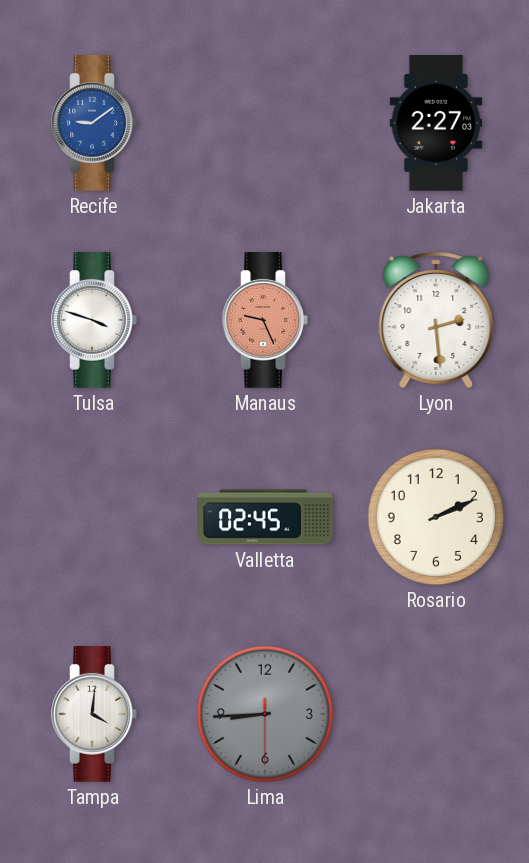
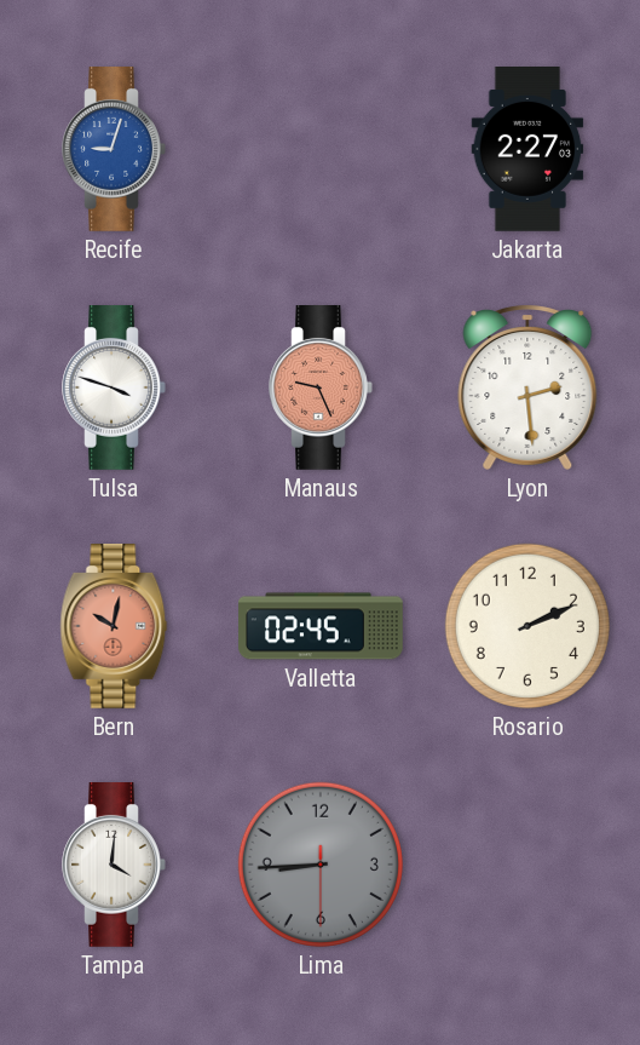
Recife: 9:09 -> 9:03 (114, 150)
Bern: none -> 10:02 (114, 627)
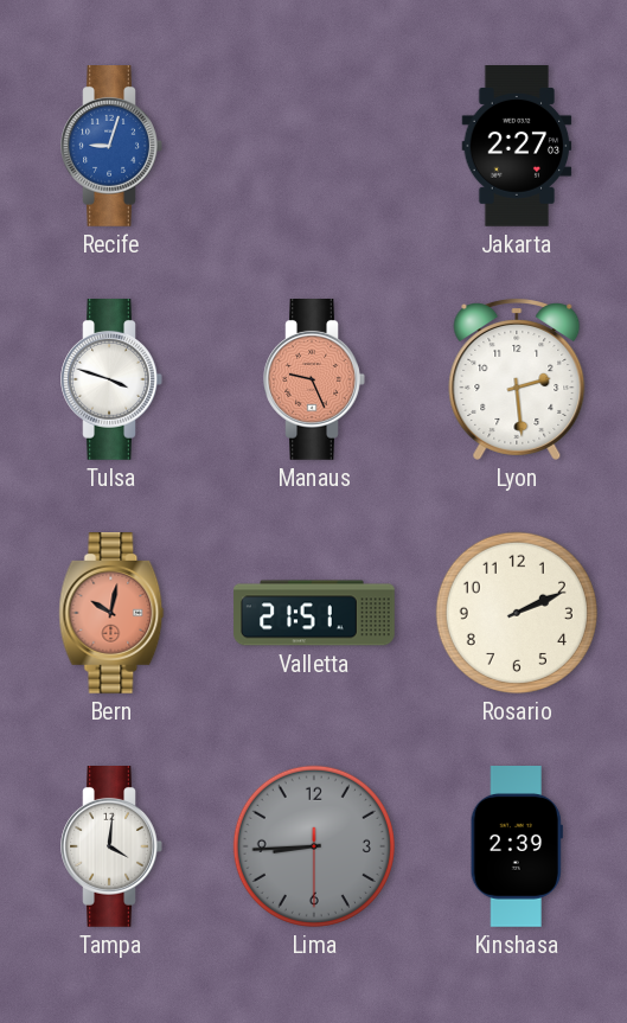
Valletta: 02:45 -> 21:51 (314, 613)
Kinshasa: none -> 2:39 (517, 848)
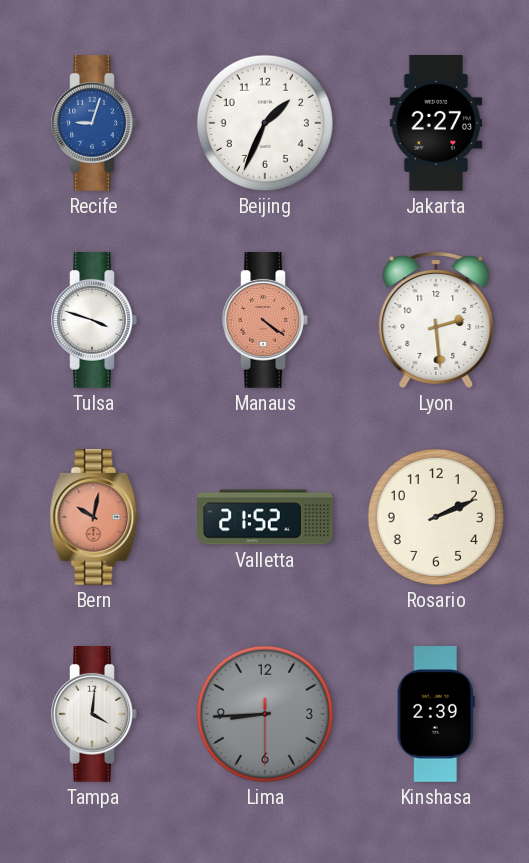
Beijing: none -> 1:34 (265, 123)
Manaus: 9:26 -> 4:21 (265, 321)
Valletta: 21:51 -> 21:52 (265, 517)
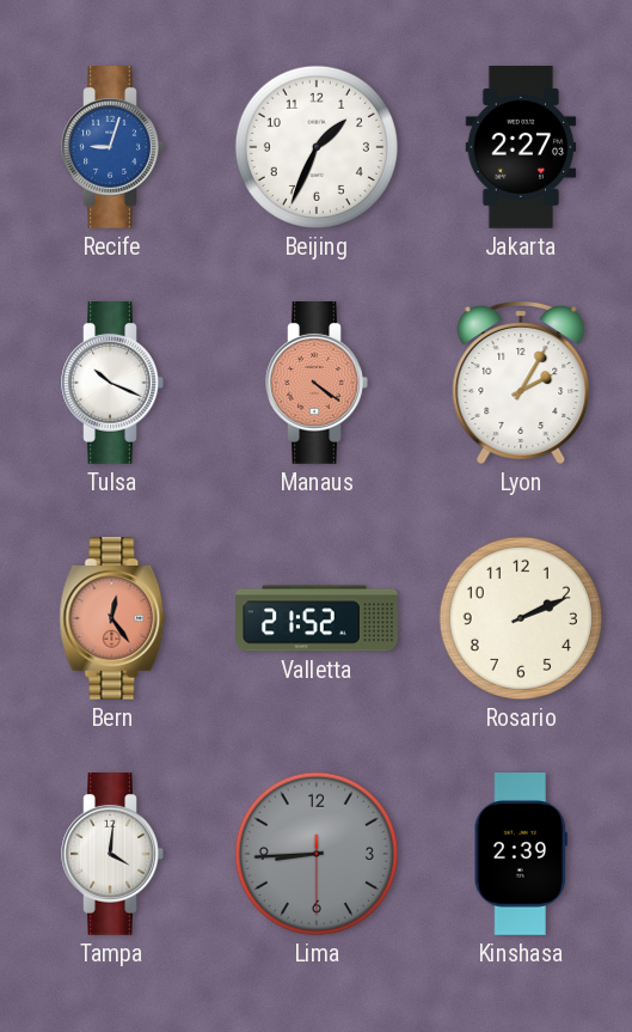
Tulsa: 3:48 -> 10:19 (112, 384)
Lyon: 2:29 -> 2:05 (521, 383)
Bern: 10:02 -> 12:24 (112, 619)
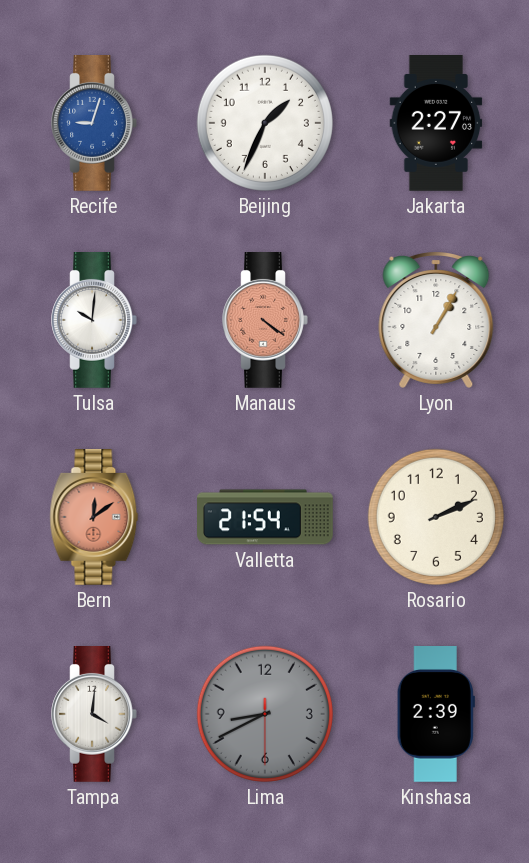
Tulsa: 10:19 -> 10:01 (94, 321)
Lyon: 2:05 -> 1:05 (436, 320)
Bern: 12:24 -> 12:09 (94, 518)
Valletta: 21:52 -> 21:54 (265, 517)
Lima: 8:44 -> 8:40 (265, 714)
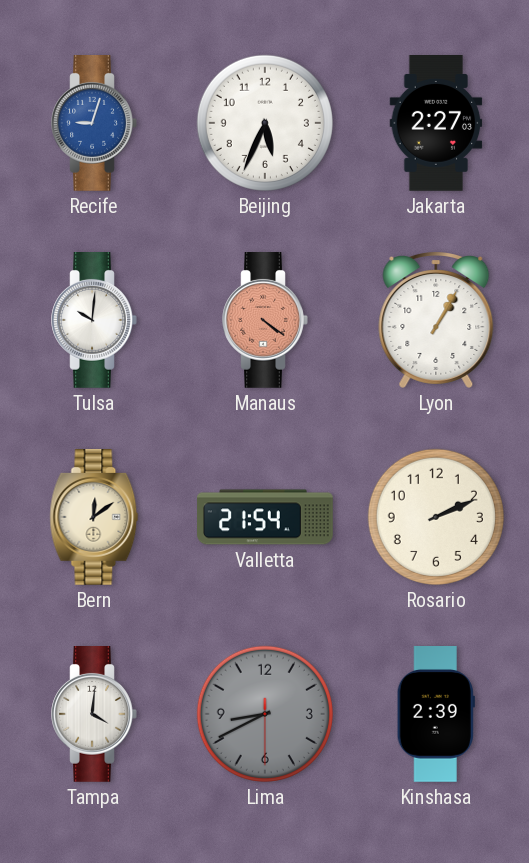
Beijing: 1:34 -> 5:34 (265, 123)
Bern dial: salmon -> cream (94, 518)
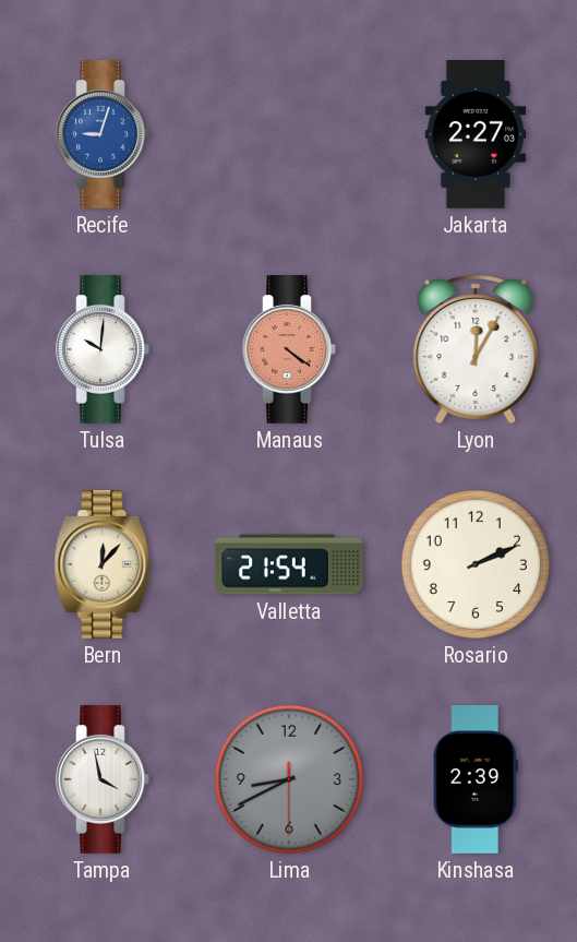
Beijing: 5:34 -> none (265, 123)
Lyon: 1:05 -> 12:05 (476, 349)
Bern: 12:09 -> 12:07 (103, 565)
Tampa: 4:01 -> 3:58 (103, 780)
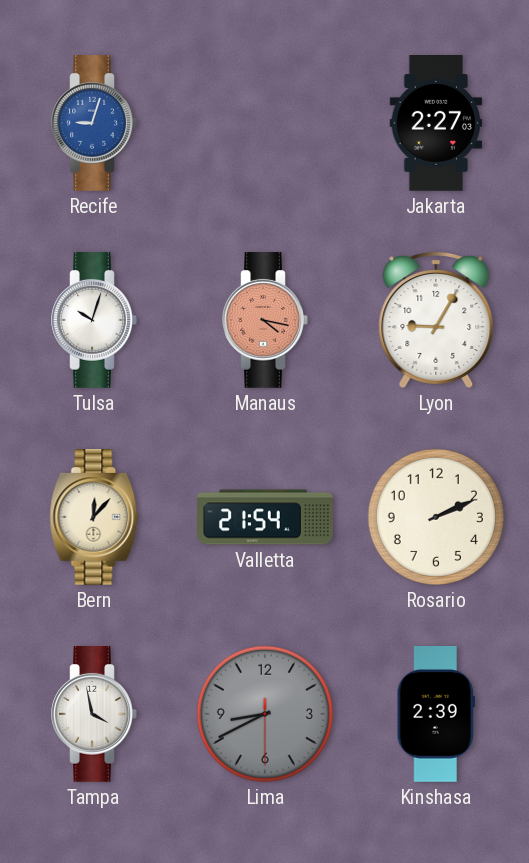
Tulsa: 10:01 -> 10:03 (94, 321)
Manaus: 4:21 -> 4:17 (265, 321)
Lyon: 12:05 -> 9:05 (436, 320)
